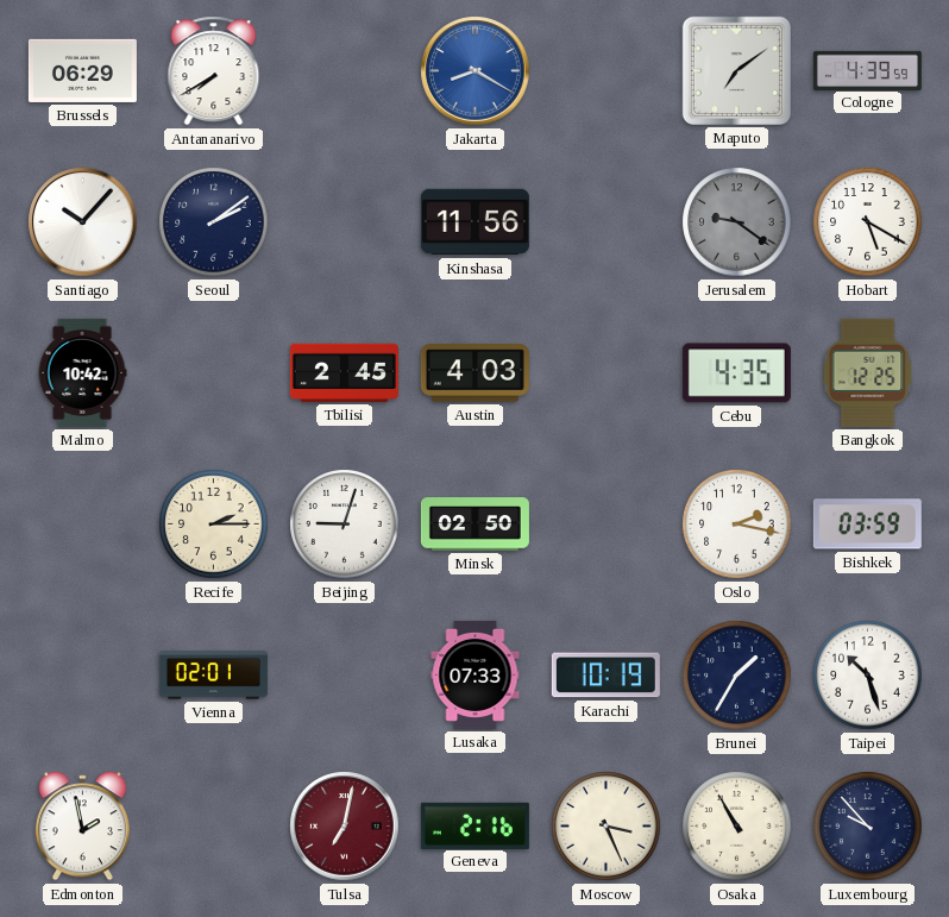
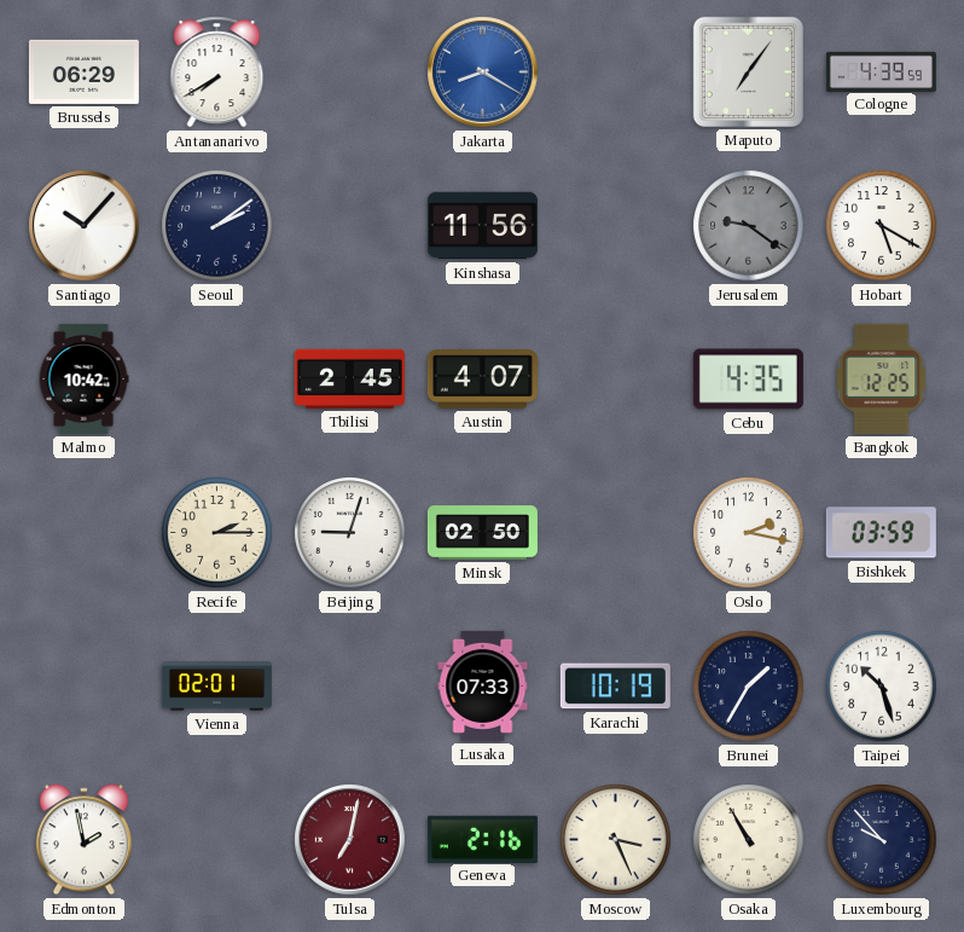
Maputo: 7:09 -> 7:06 (748, 71)
Austin: 4:03 -> 4:07 (482, 380)
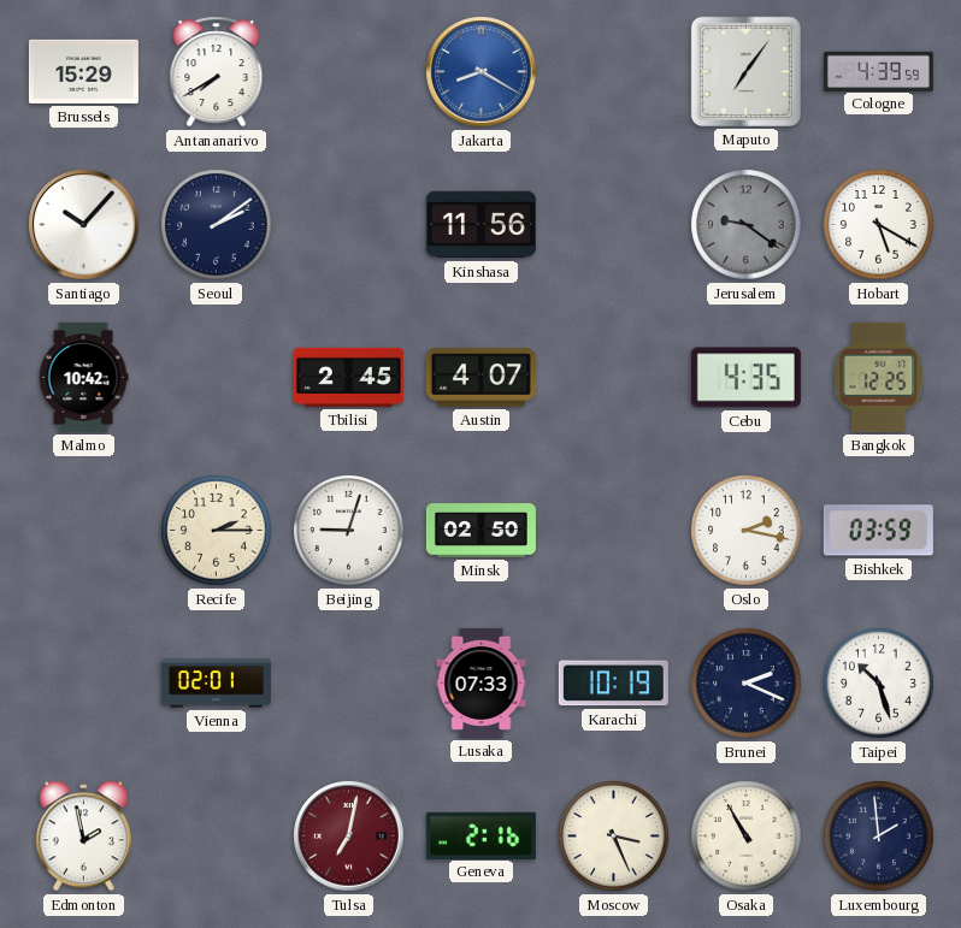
Brussels: 06:29 -> 15:29 (83, 71)
Brunei: 1:35 -> 2:19 (747, 684)
Luxembourg: 9:53 -> 1:59 (879, 837)
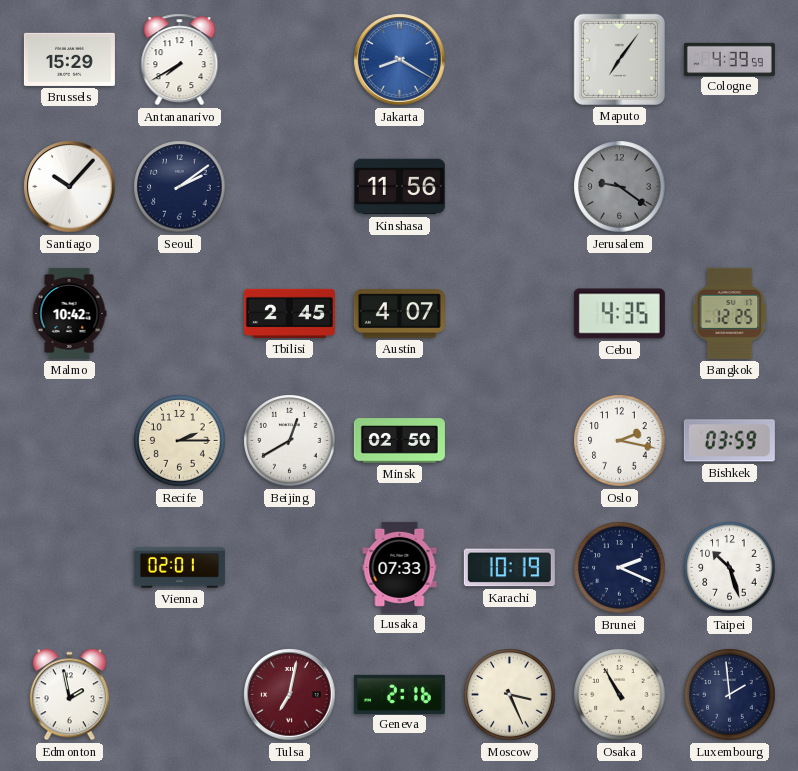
Hobart: 5:20 -> none (879, 225)
Beijing: 9:03 -> 12:40 (290, 441)
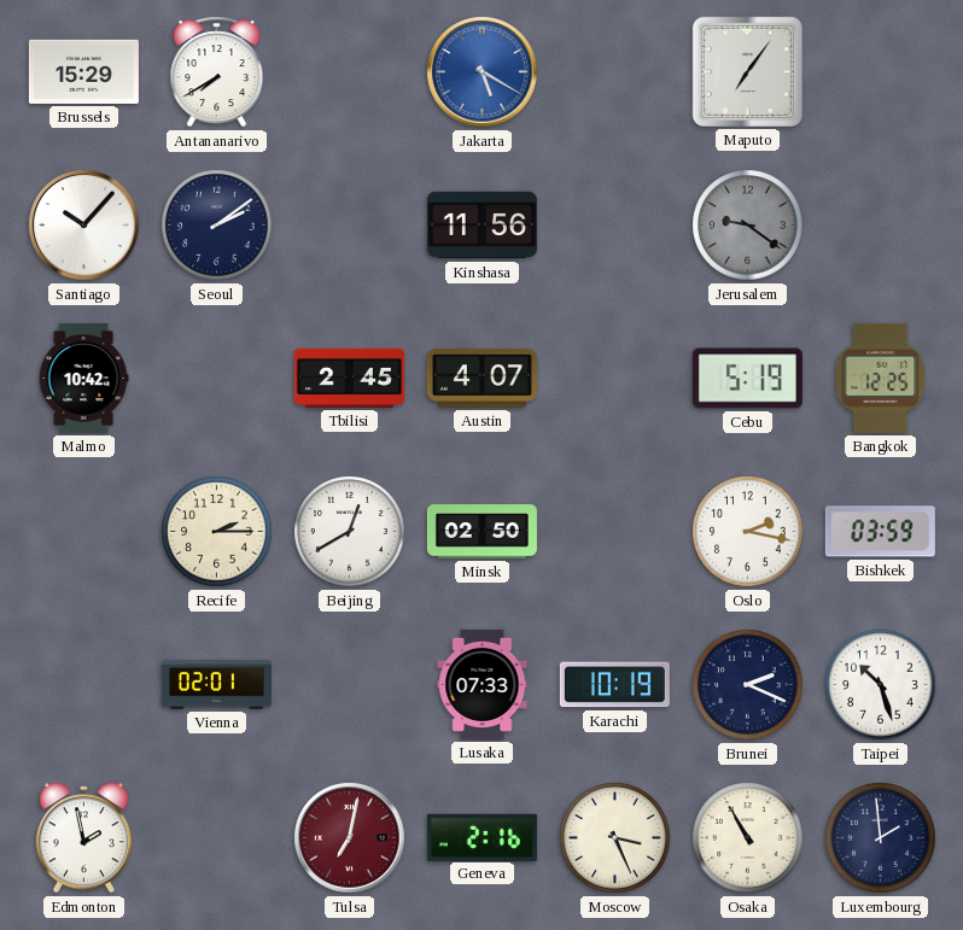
Jakarta: 8:20 -> 5:20 (483, 72)
Cologne: 4:39 -> none (729, 59)
Cebu: 4:35 -> 5:19 (747, 379)
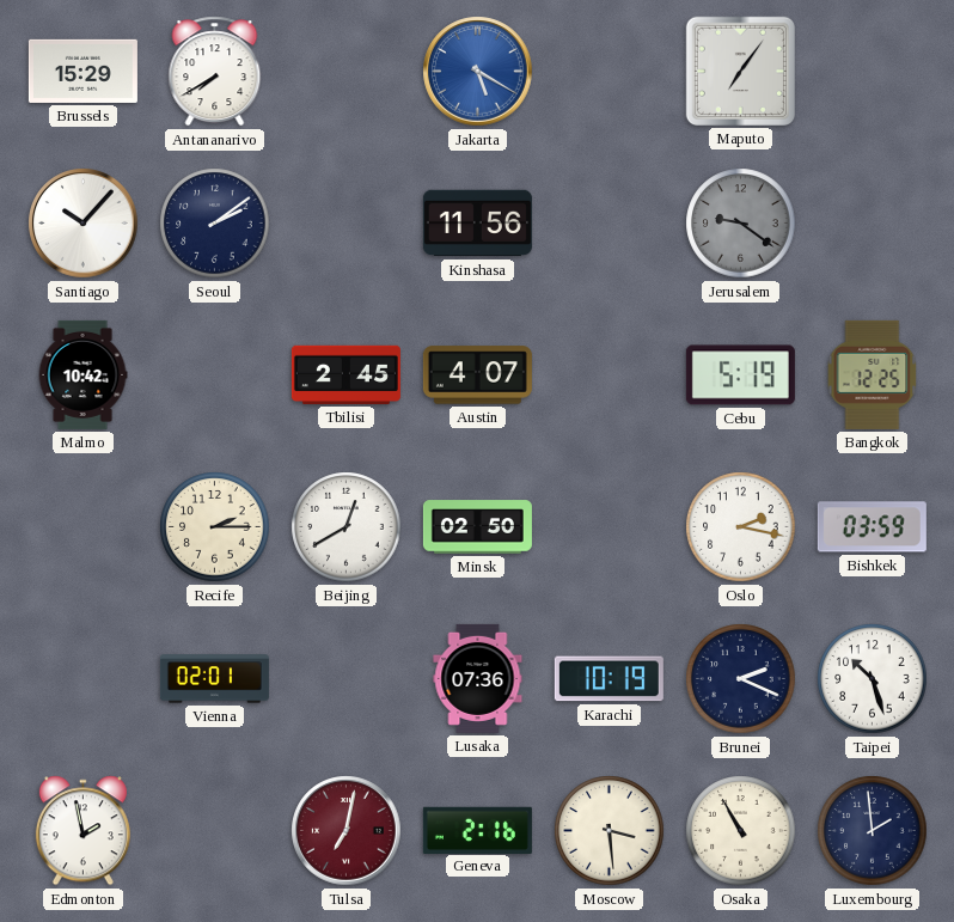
Lusaka: 07:33 -> 07:36 (478, 678)
Moscow: 3:26 -> 3:29 (610, 831)
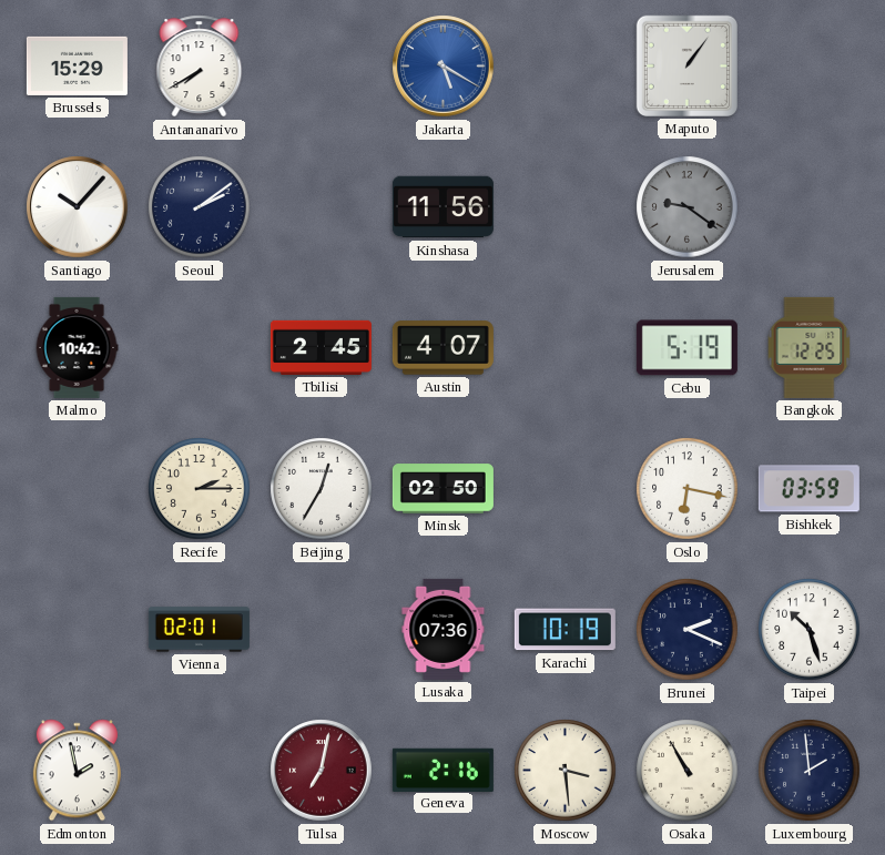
Maputo: 7:06 -> 1:06 (686, 65)
Beijing: 12:40 -> 12:35 (322, 489)
Oslo: 2:17 -> 6:17 (688, 489)
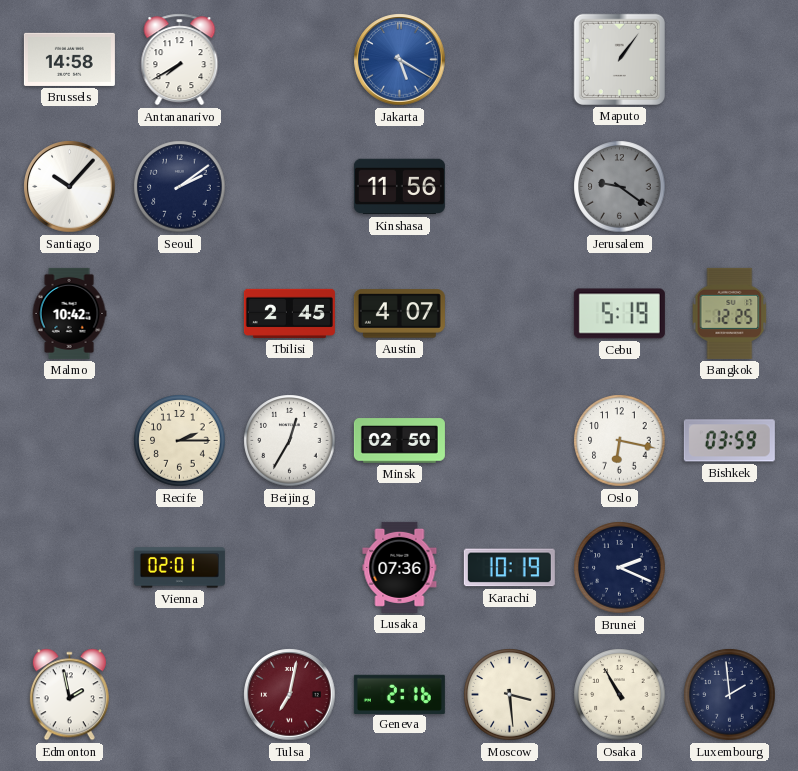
Brussels: 15:29 -> 14:58 (69, 59)
Taipei: 10:27 -> none (810, 630)
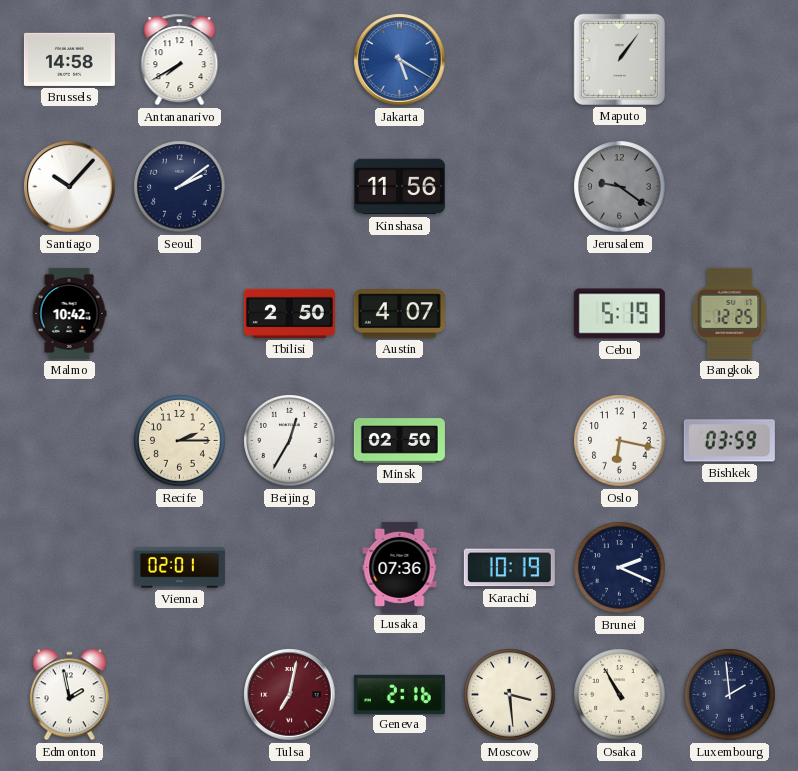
Tbilisi: 2:45 -> 2:50 (289, 313)
